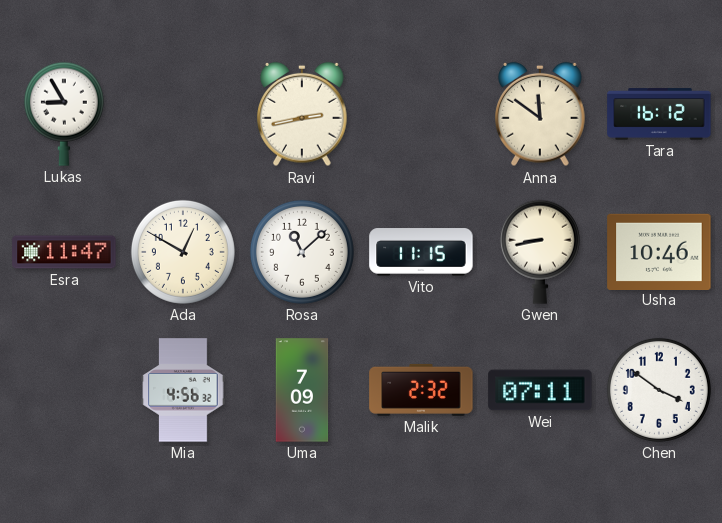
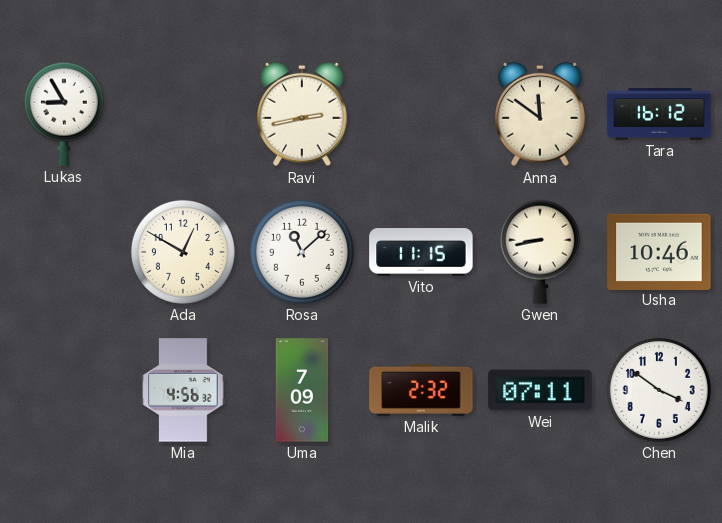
Esra: 11:47 -> none (64, 252)
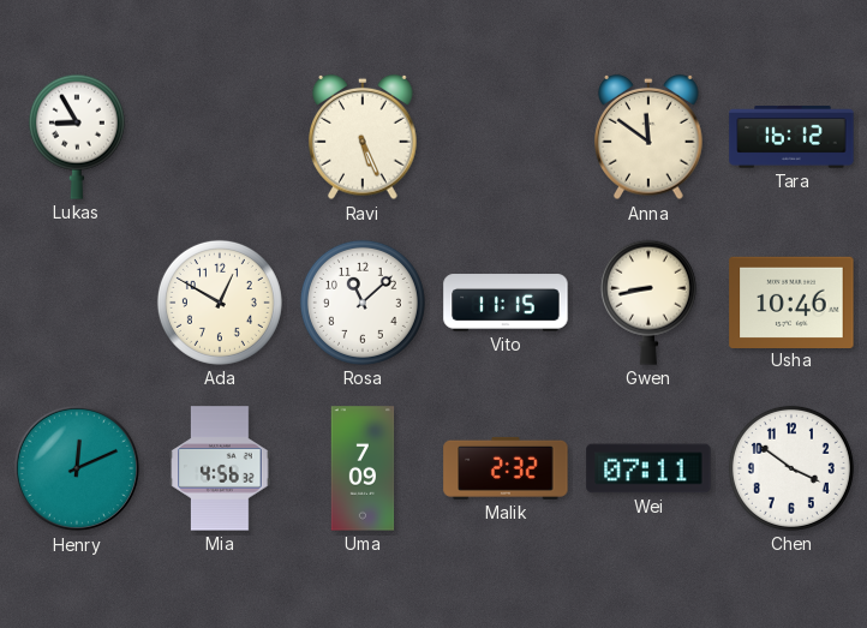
Ravi: 2:43 -> 5:26 (363, 137)
Henry: none -> 12:11 (77, 468)
